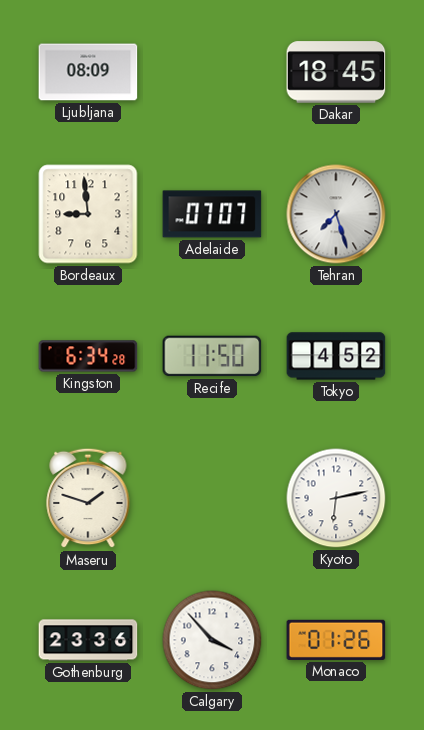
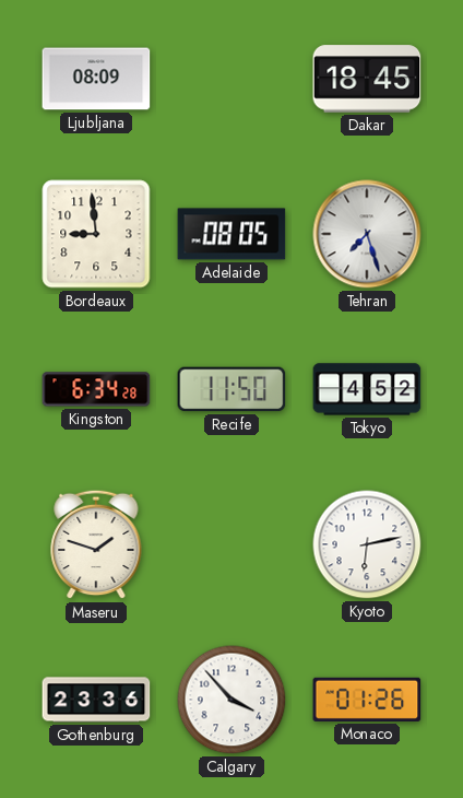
Adelaide: 07:07 -> 08:05 (231, 234)
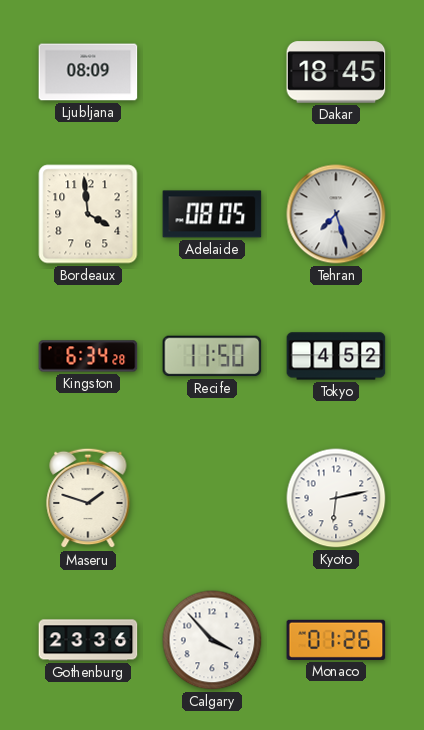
Bordeaux: 8:59 -> 3:59 (88, 214)
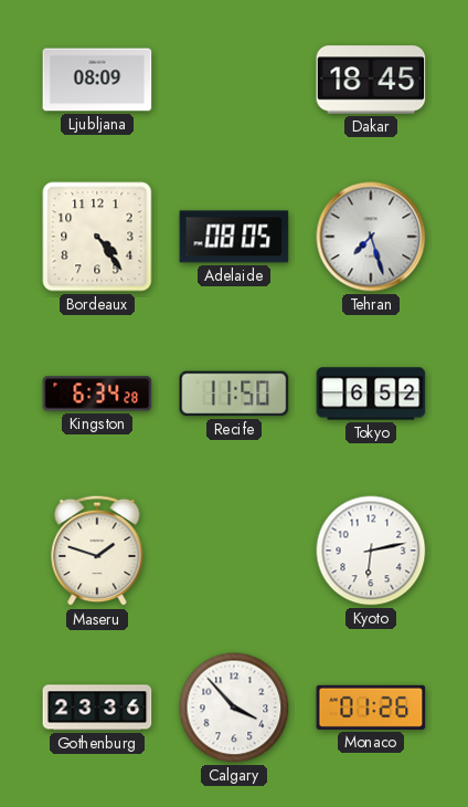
Bordeaux: 3:59 -> 4:24 (97, 237)
Tokyo: 4:52 -> 6:52 (371, 394)
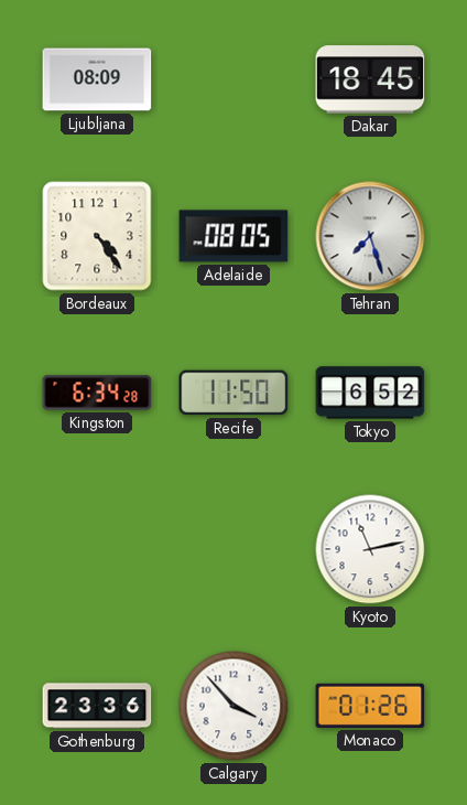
Maseru: 1:48 -> none (97, 551)
Kyoto: 6:13 -> 11:13 (370, 549)
